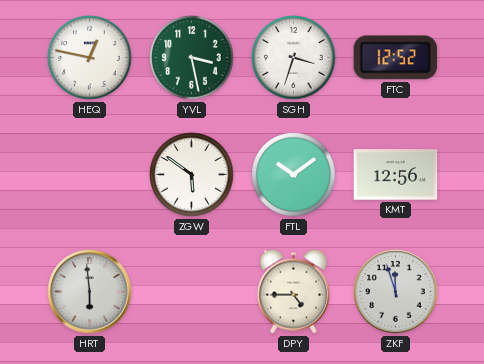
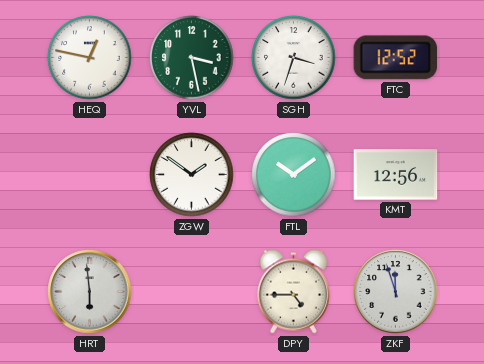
ZGW: 5:51 -> 1:51 (192, 175)
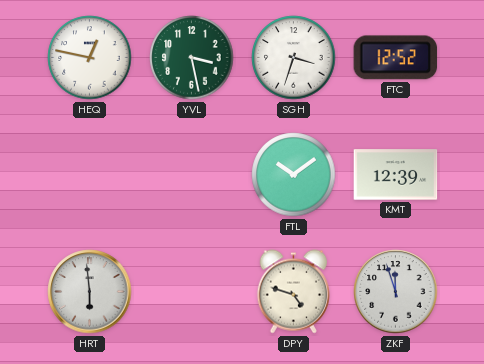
ZGW: 1:51 -> none (192, 175)
KMT: 12:56 -> 12:39 (396, 175)
DPY: 4:45 -> 4:48 (293, 292)
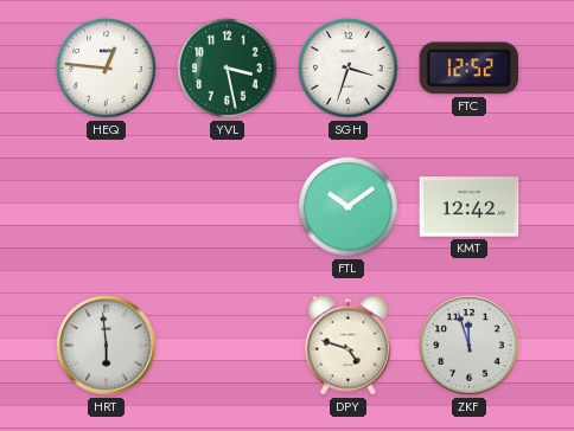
HEQ: 12:47 -> 12:46 (107, 69)
KMT: 12:39 -> 12:42 (470, 207)
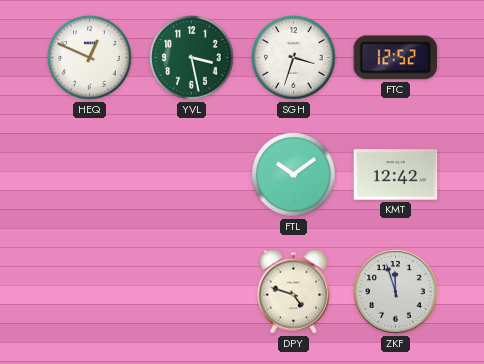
HEQ: 12:46 -> 12:49 (90, 58)
HRT: 5:59 -> none (107, 346)
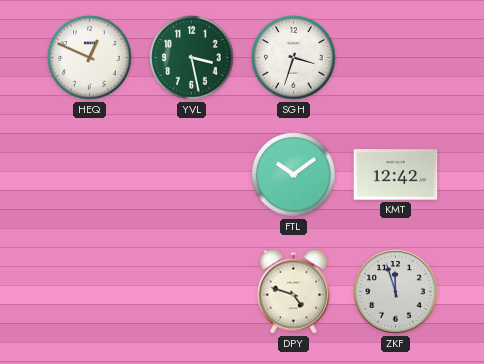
FTC: 12:52 -> none (396, 58)
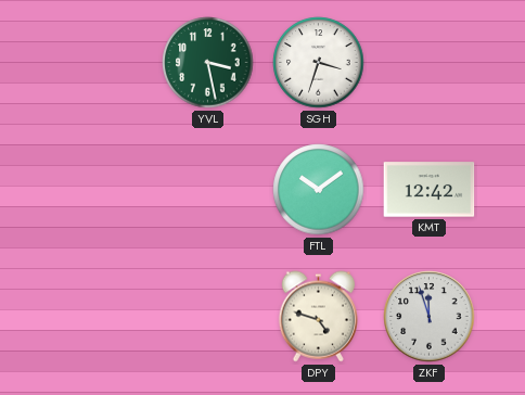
HEQ: 12:49 -> none (90, 58)
